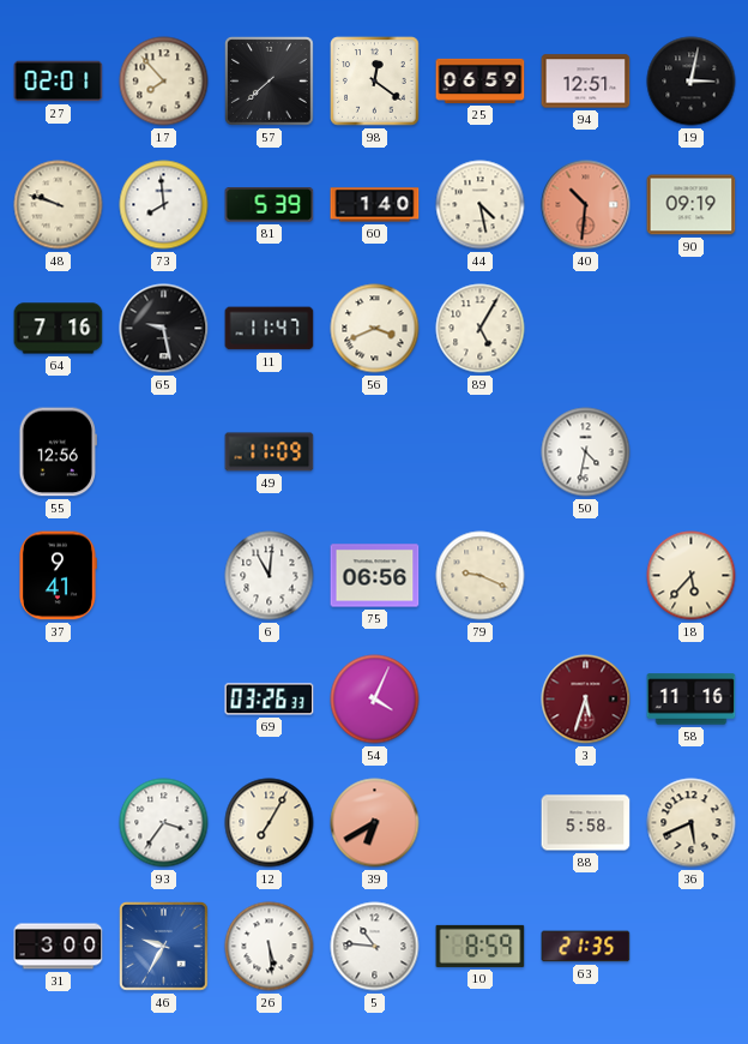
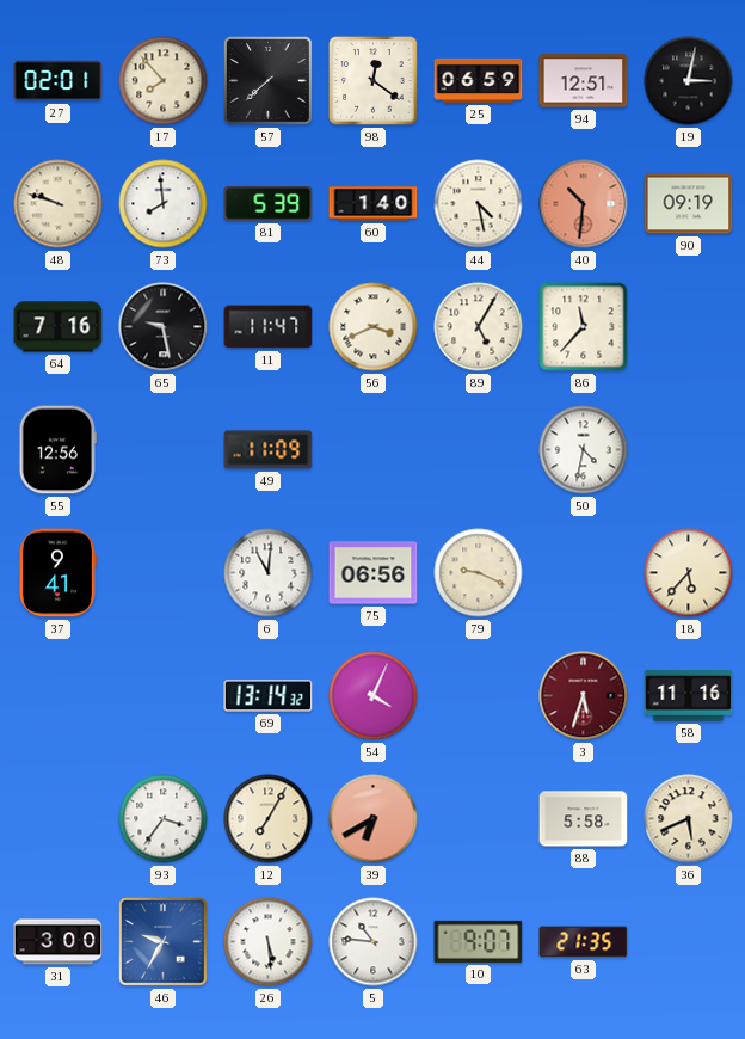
86: none -> 11:37 (584, 327)
69: 03:26 -> 13:14 (269, 696)
10: 8:59 -> 9:07 (479, 941)
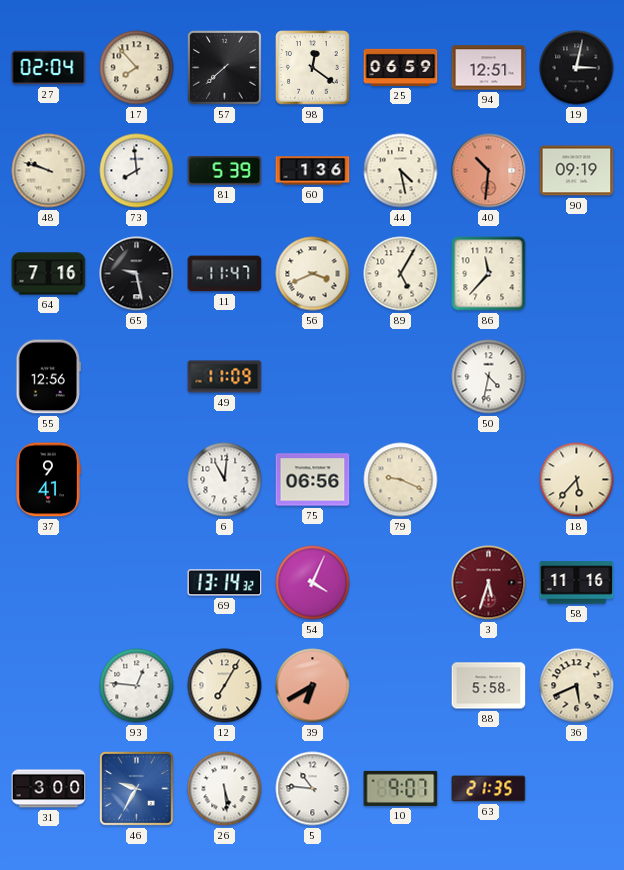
27: 02:01 -> 02:04 (49, 68)
60: 1:40 -> 1:36 (313, 171)
93: 3:36 -> 12:46 (137, 686)
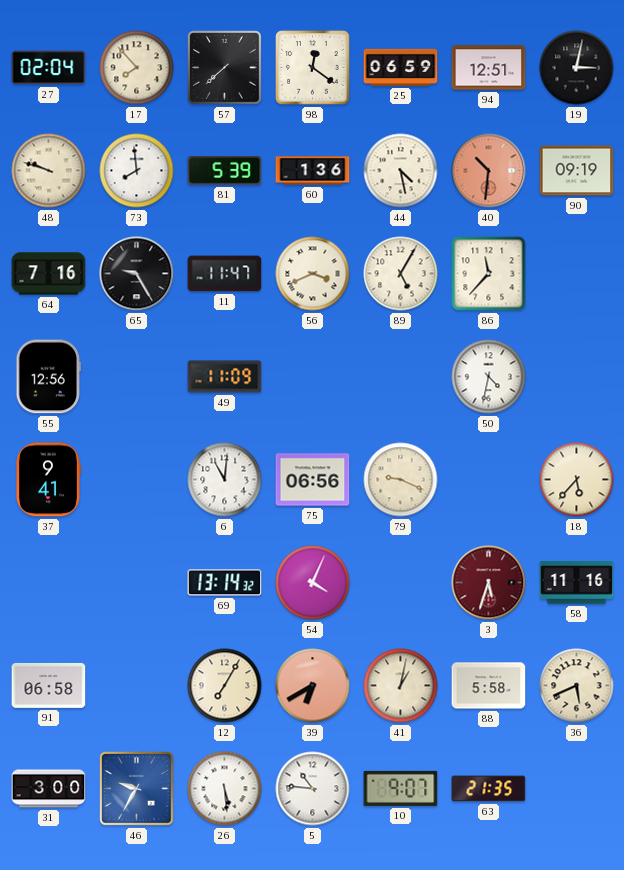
65: 9:28 -> 9:25 (137, 274)
91: none -> 06:58 (49, 685)
93: 12:46 -> none (137, 686)
41: none -> 1:02 (401, 686)
